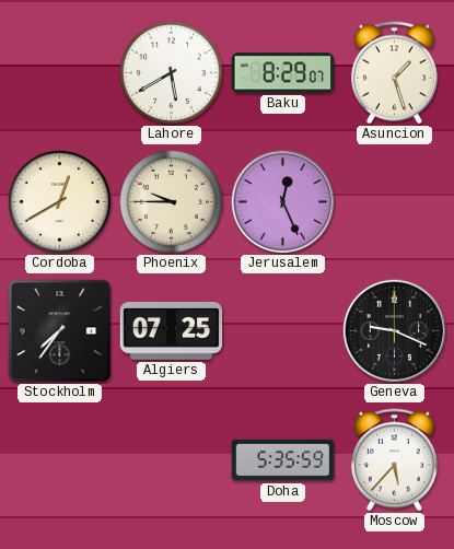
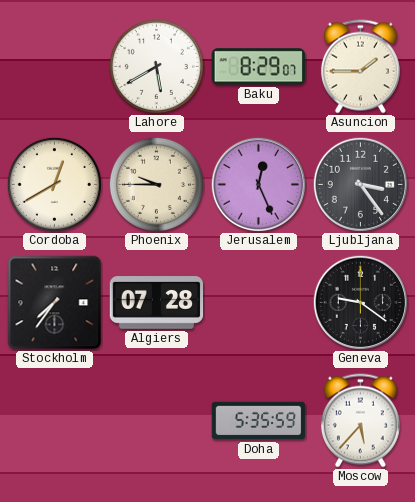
Asuncion: 1:27 -> 1:45 (360, 67)
Ljubljana: none -> 3:24 (360, 184)
Algiers: 07:25 -> 07:28 (157, 303)
Geneva: 9:19 -> 9:21 (360, 302)
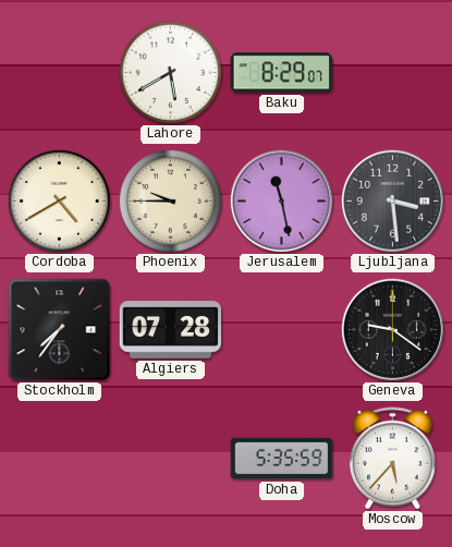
Asuncion: 1:45 -> none (360, 67)
Cordoba: 12:40 -> 4:40 (59, 200)
Jerusalem: 12:26 -> 11:28 (281, 200)
Ljubljana: 3:24 -> 3:29 (392, 200)
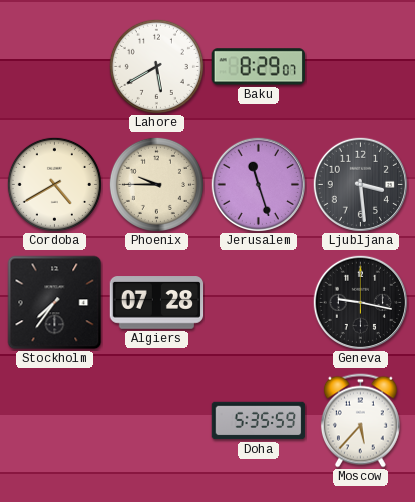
Jerusalem: 11:28 -> 11:27 (258, 184)
Geneva: 9:21 -> 9:17 (360, 302)
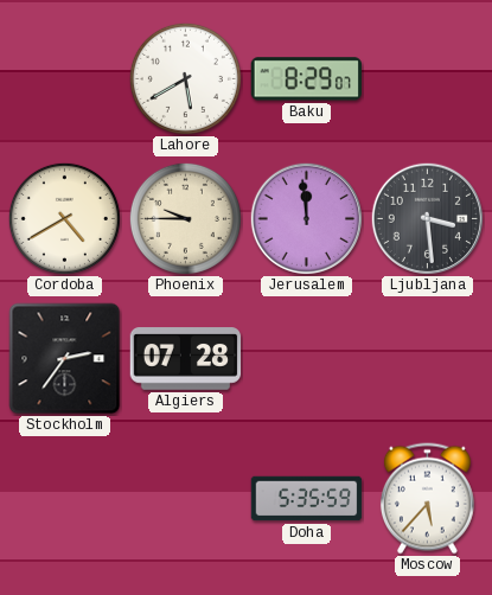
Jerusalem: 11:27 -> 11:59 (306, 218)
Stockholm: 7:36 -> 2:36 (65, 359)
Geneva: 9:17 -> none (360, 302)
